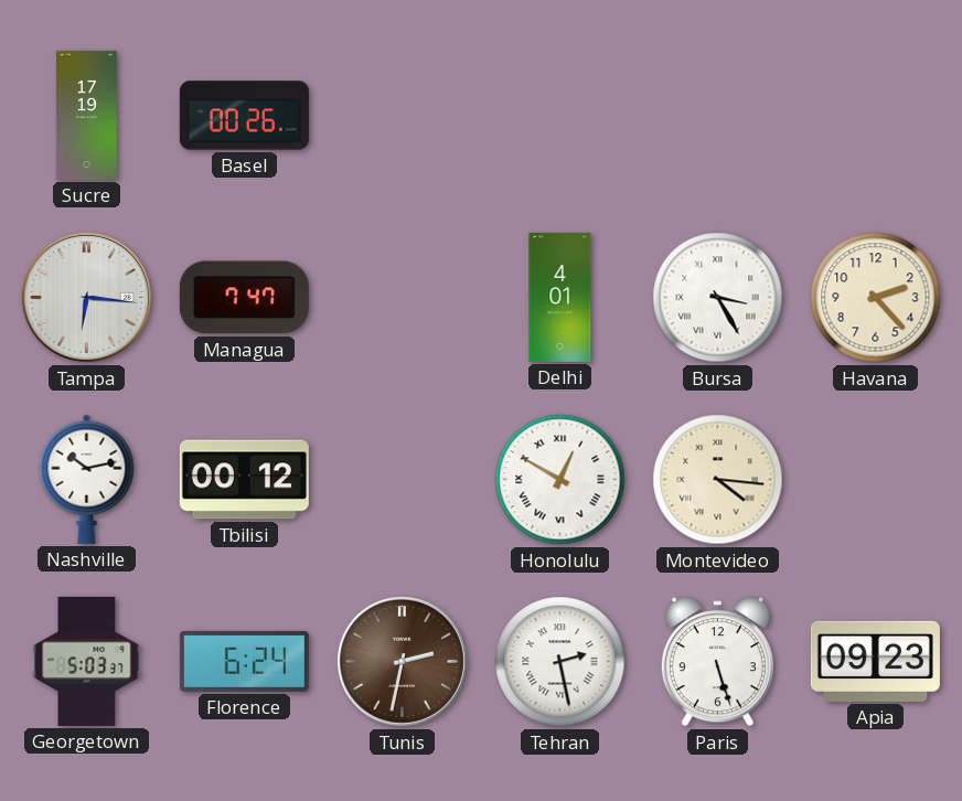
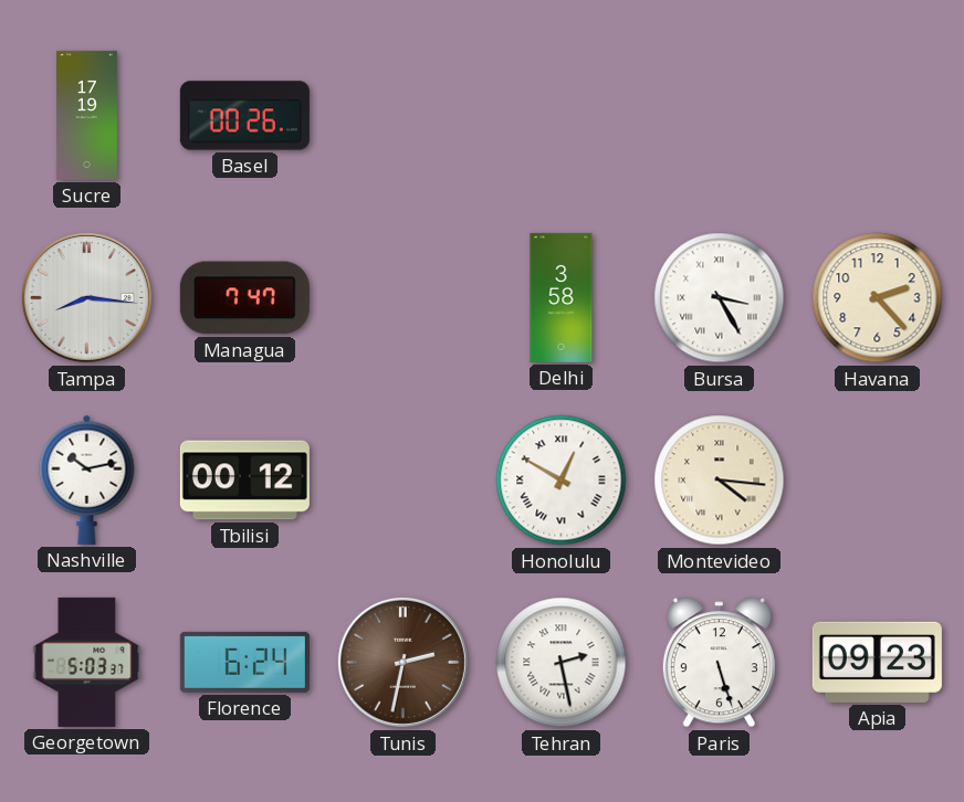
Tampa: 6:16 -> 8:16 (86, 297)
Delhi: 4:01 -> 3:58 (562, 297)
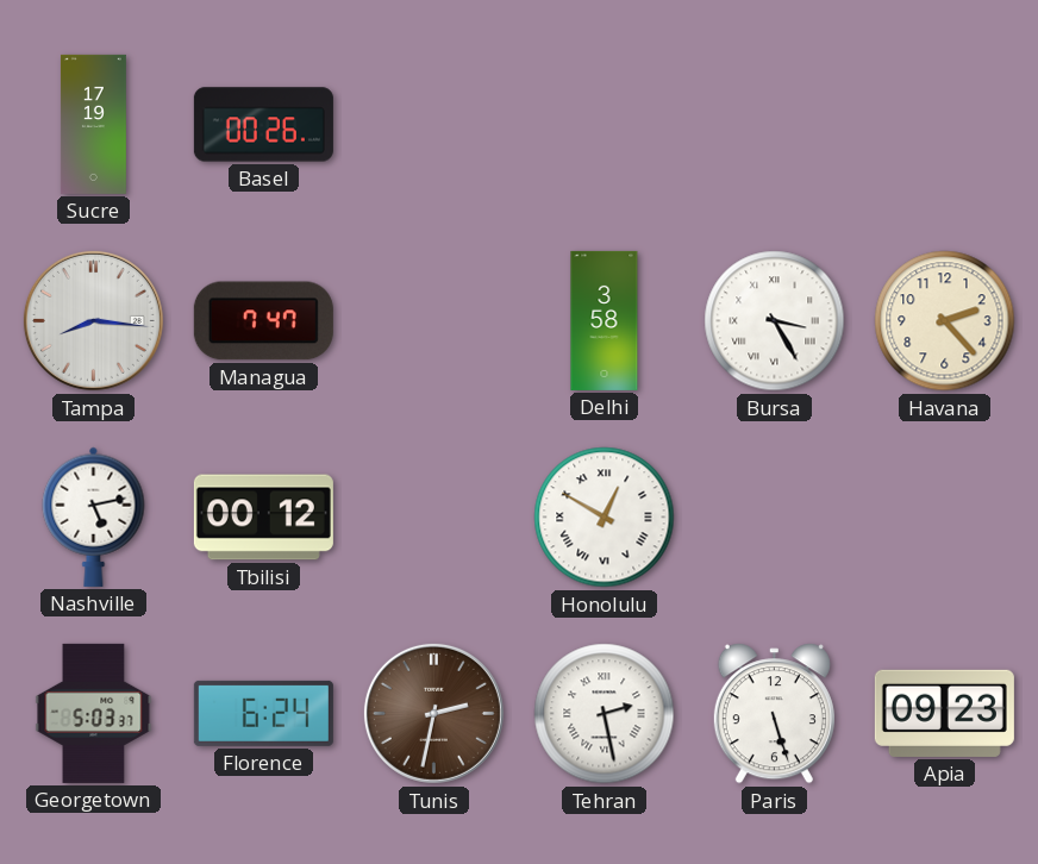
Nashville: 10:13 -> 5:13 (94, 516)
Montevideo: 4:16 -> none (720, 481)
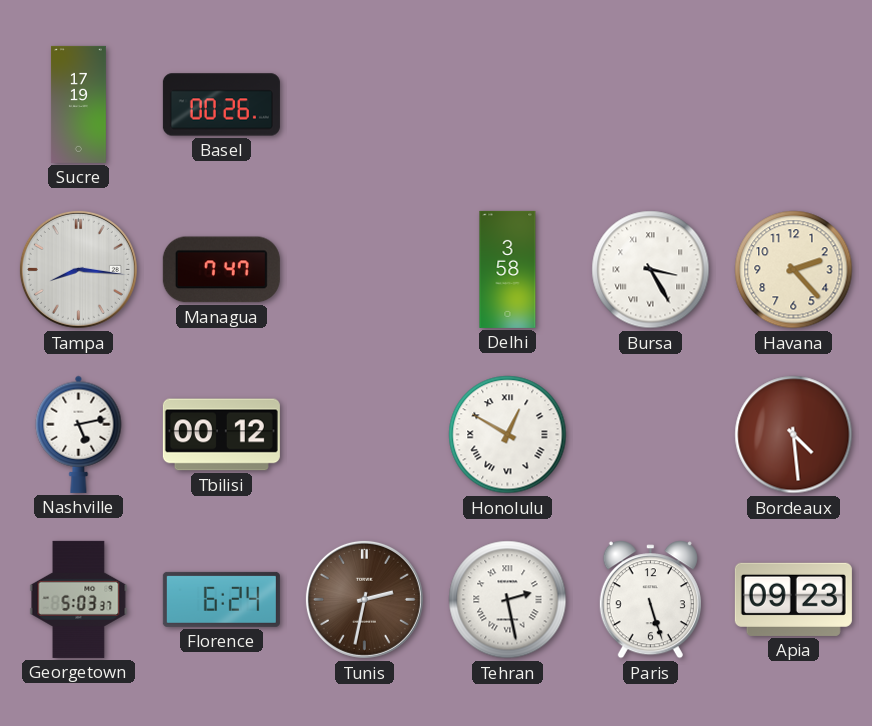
Bordeaux: none -> 4:29 (794, 435)
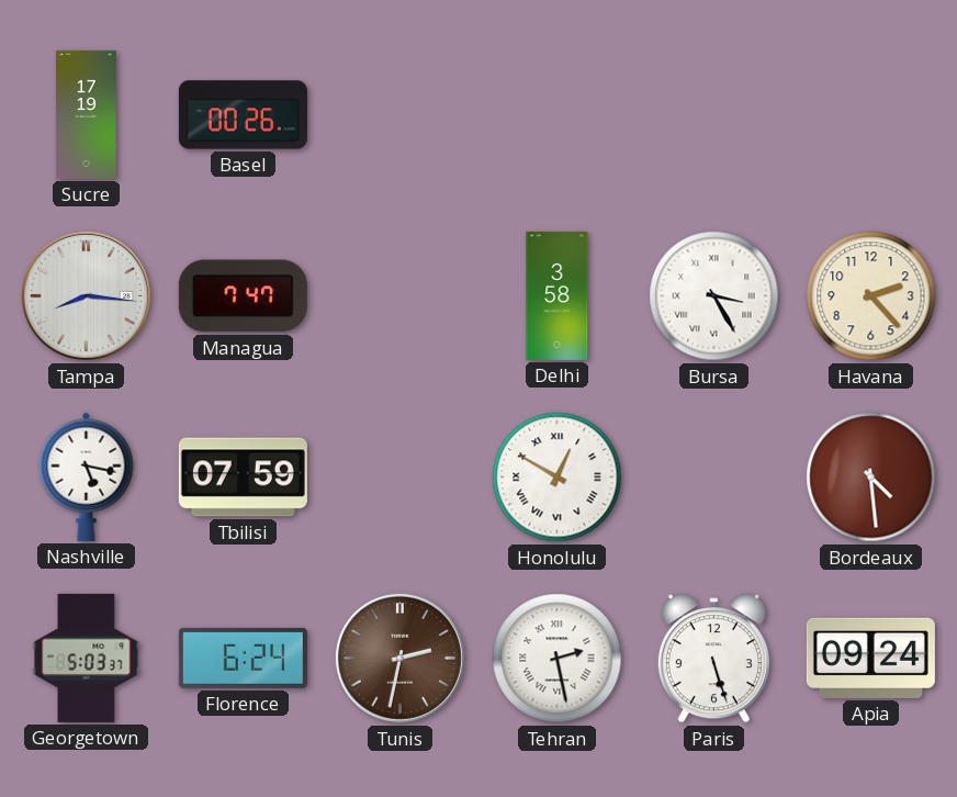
Nashville: 5:13 -> 5:17 (87, 476)
Tbilisi: 00:12 -> 07:59 (243, 478)
Apia: 09:23 -> 09:24 (870, 658)
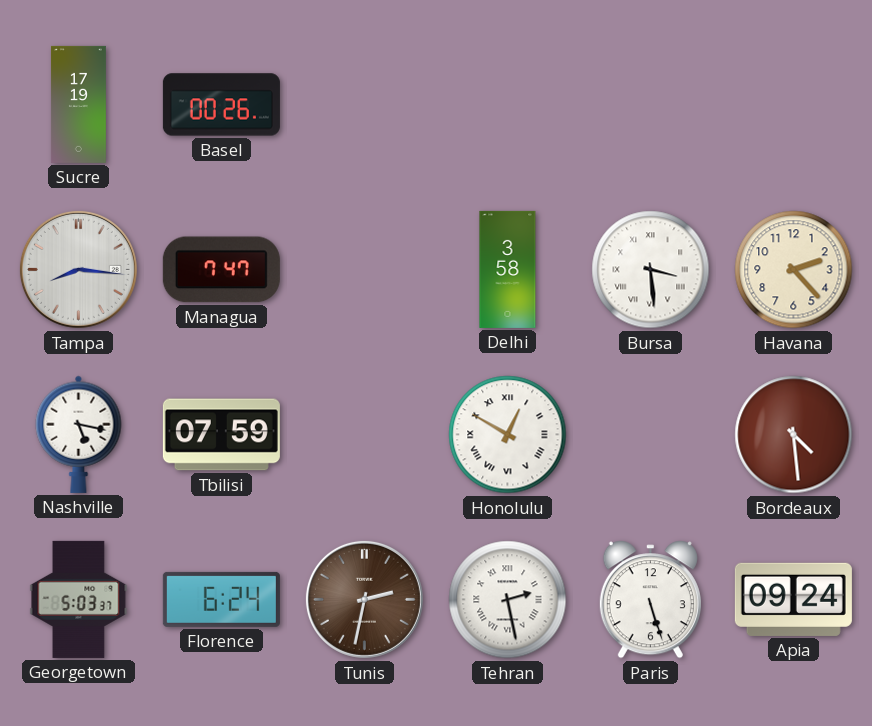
Bursa: 3:25 -> 3:29 (651, 270)
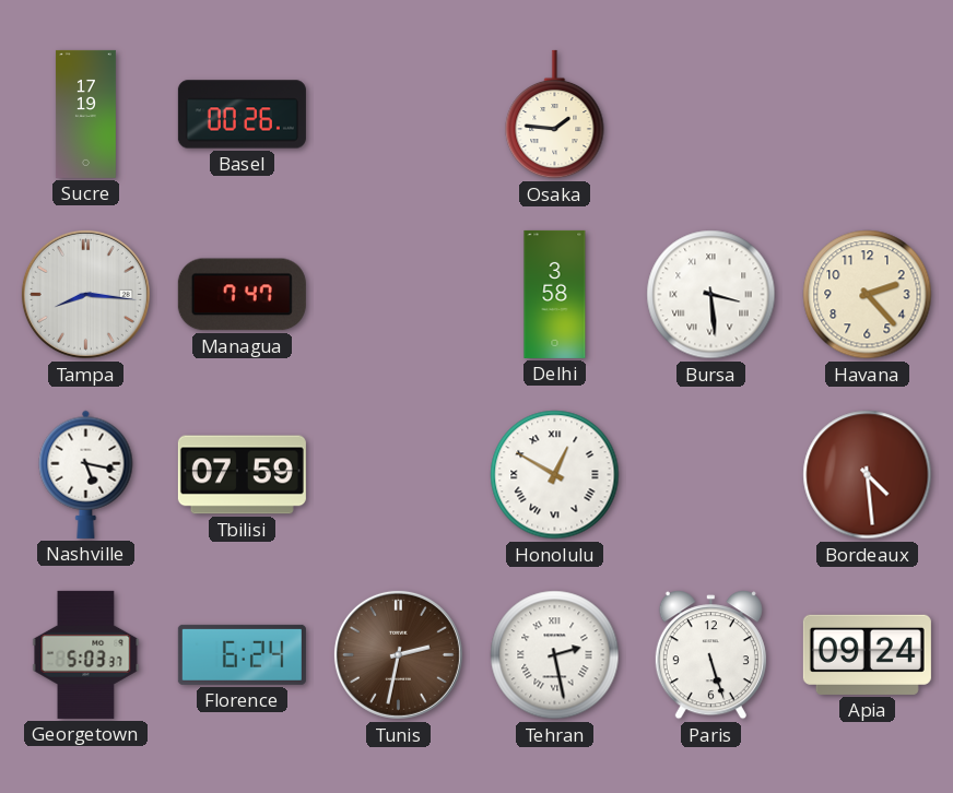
Osaka: none -> 1:46 (555, 115)
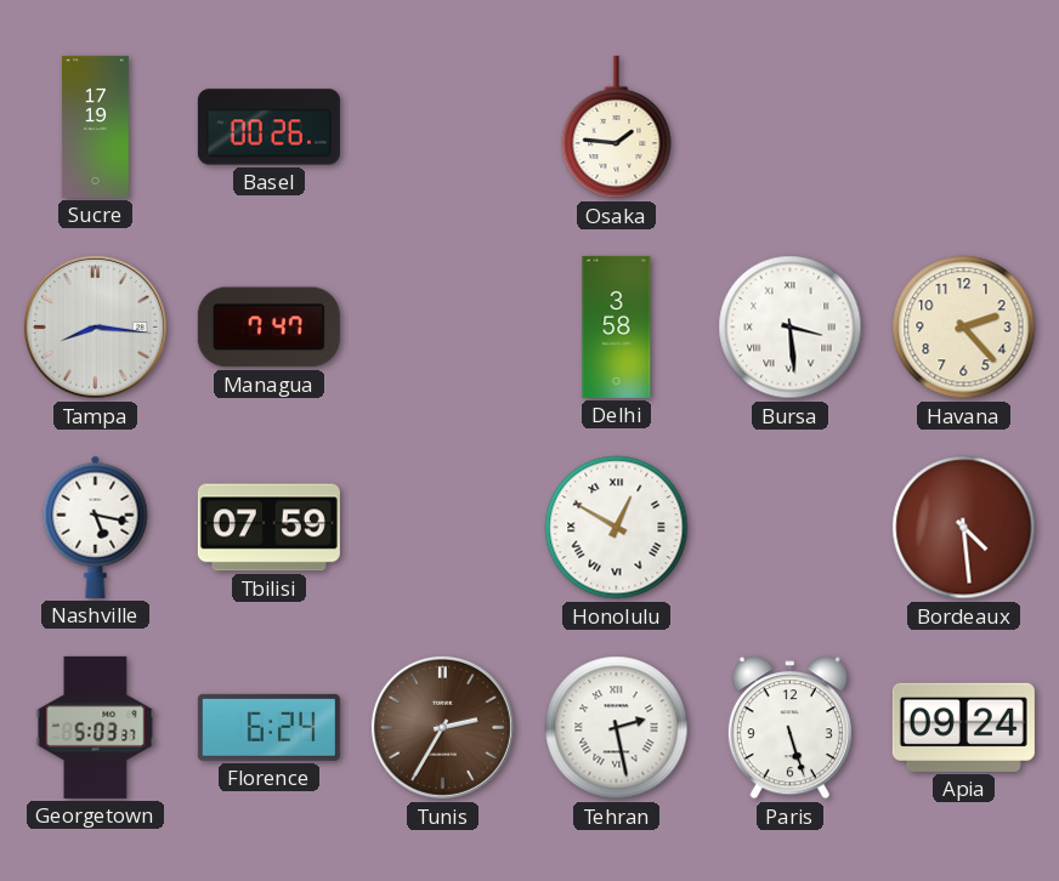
Tunis: 2:32 -> 2:35 (442, 727)
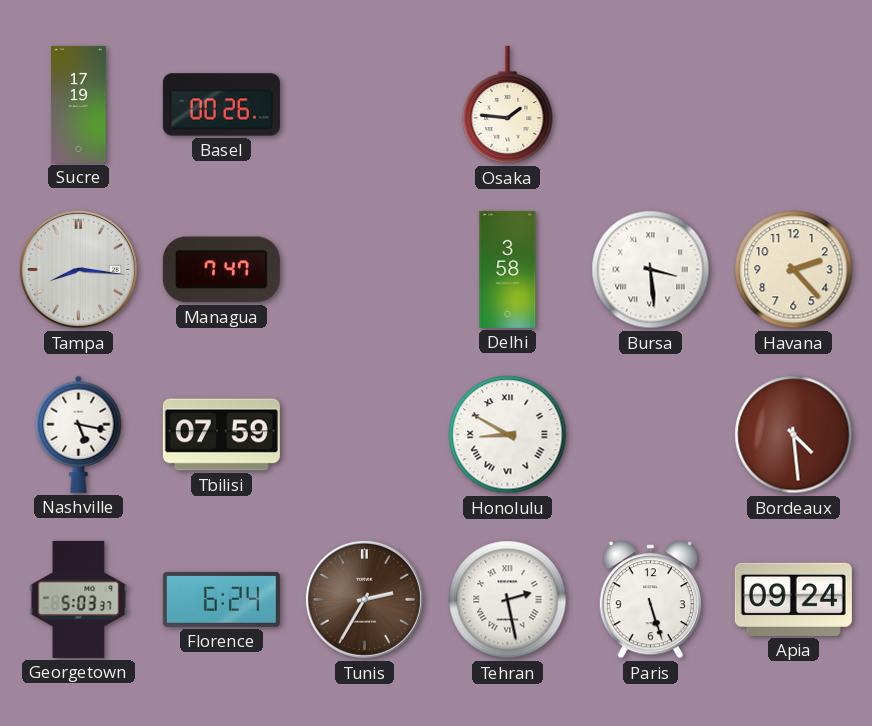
Honolulu: 12:50 -> 8:50 (508, 435)
